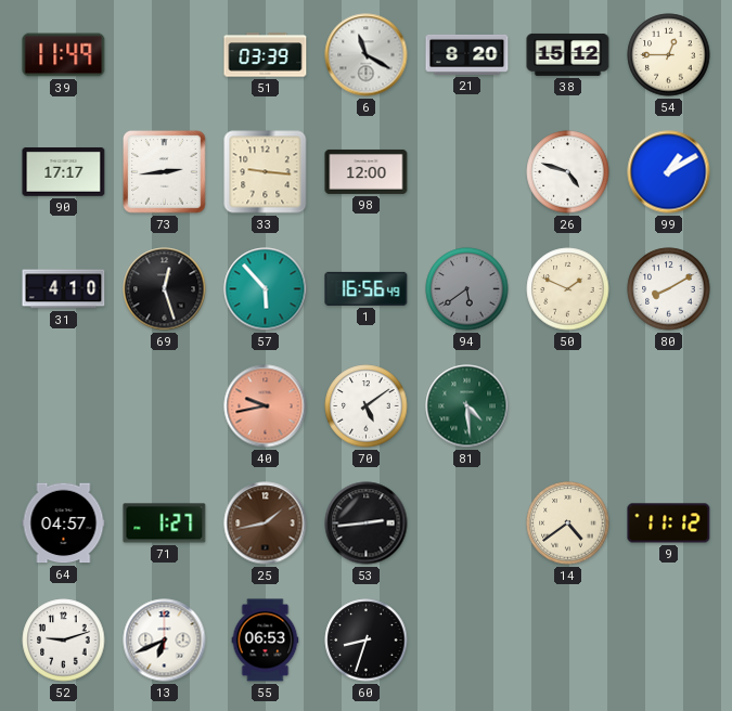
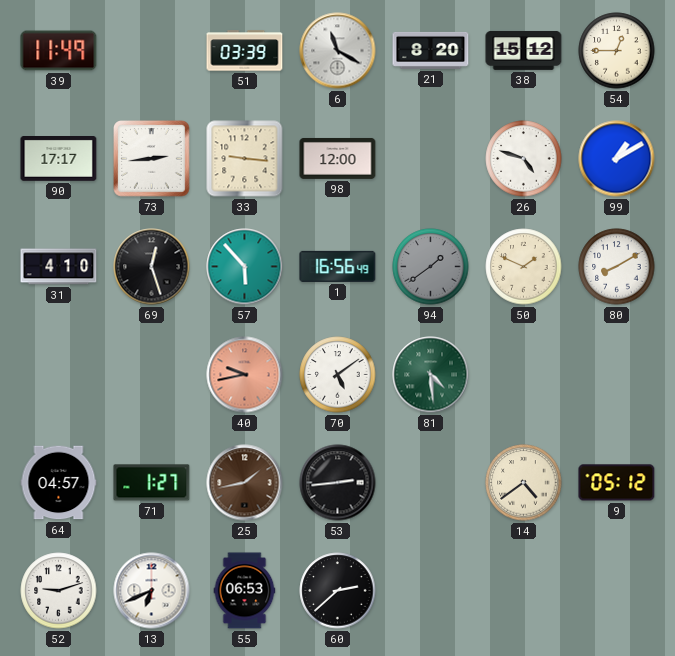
94: 5:39 -> 1:39 (431, 267)
9: 11:12 -> 05:12 (617, 483)
60: 8:33 -> 2:38 (338, 591)
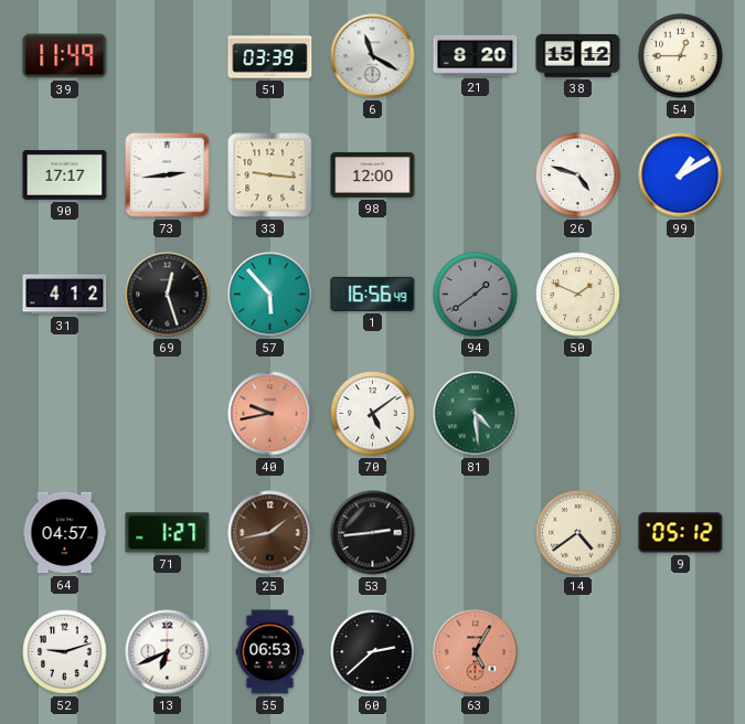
31: 4:10 -> 4:12 (65, 295)
80: 8:10 -> none (617, 267)
63: none -> 5:05 (476, 652)
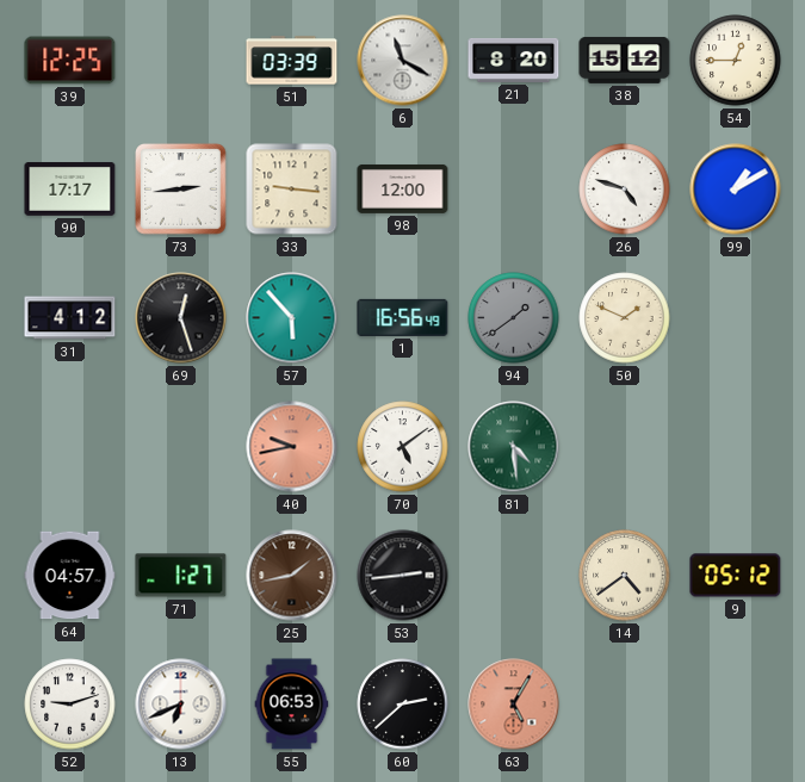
39: 11:49 -> 12:25 (70, 61)
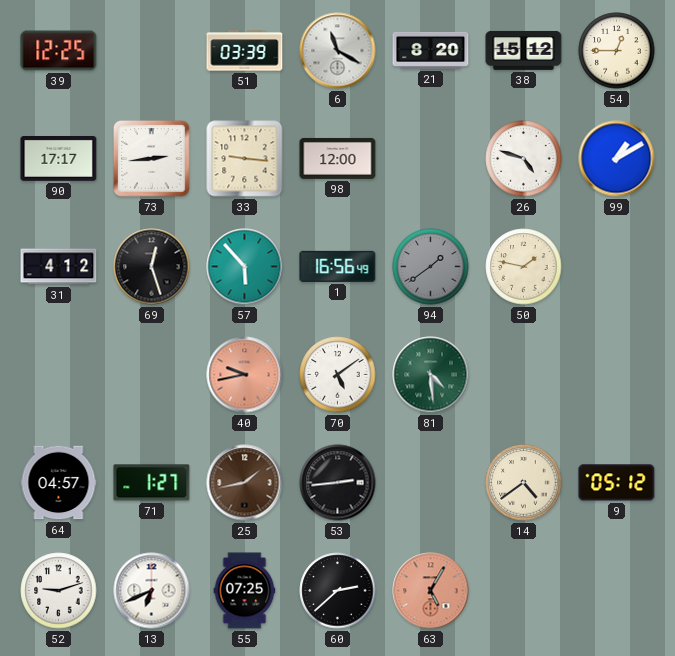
50: 1:49 -> 1:47 (524, 267)
55: 06:53 -> 07:25 (245, 591)
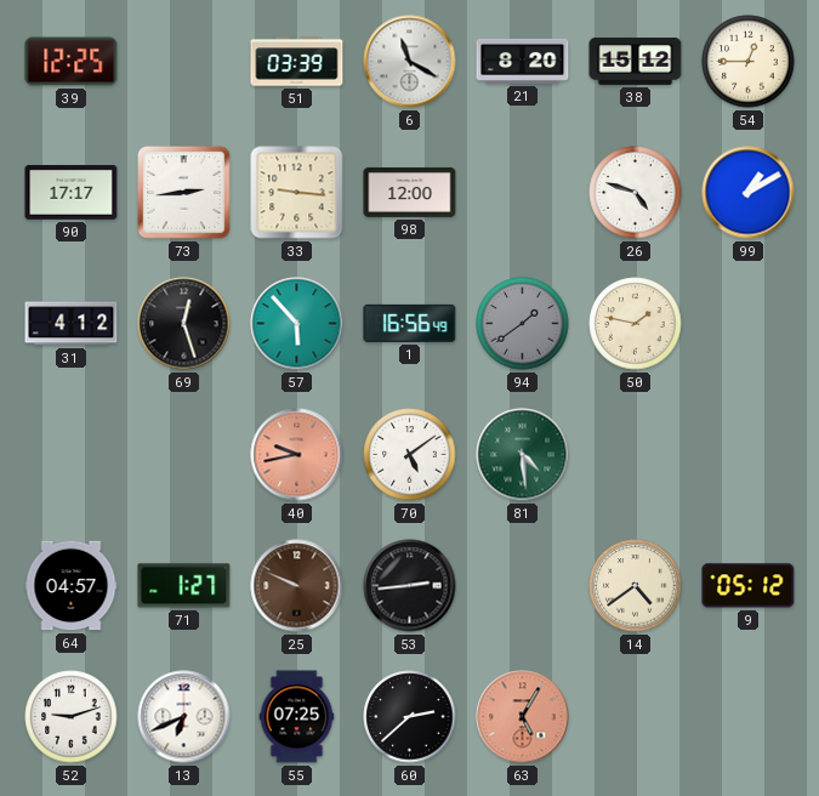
25: 1:43 -> 9:49 (297, 586)
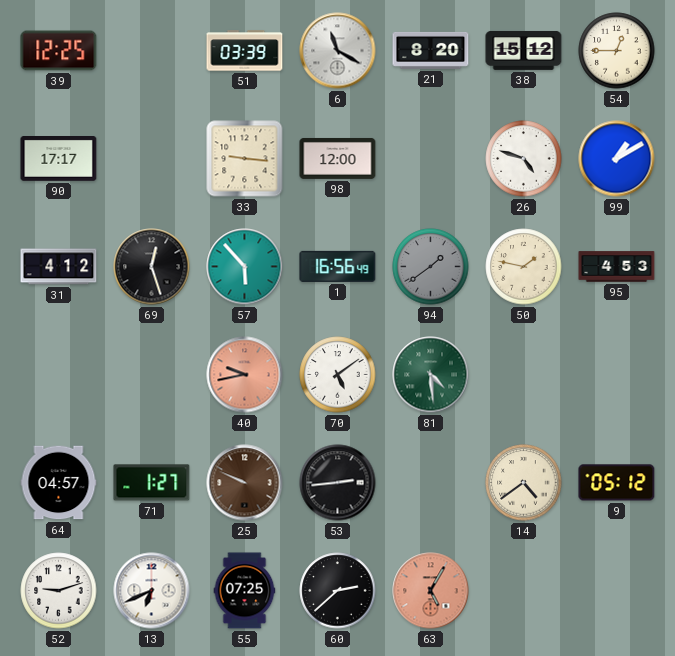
73: 2:44 -> none (184, 193)
95: none -> 4:53 (617, 267)
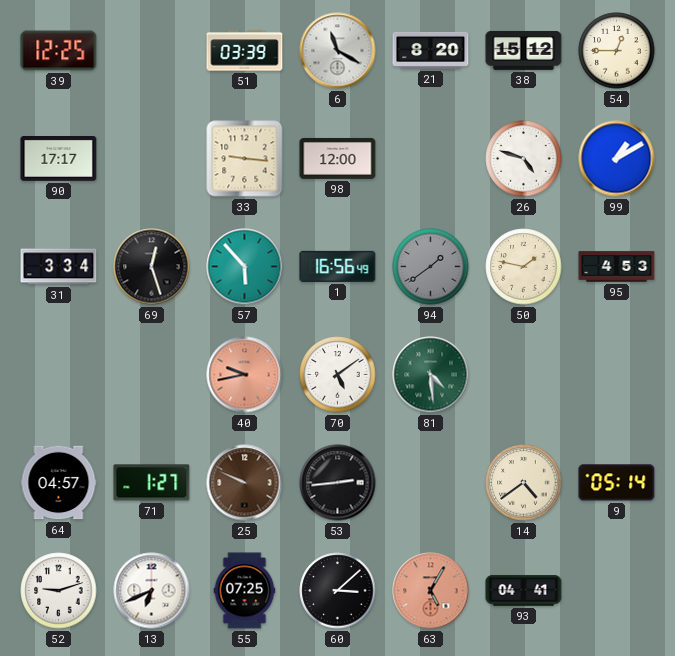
31: 4:12 -> 3:34 (59, 267)
9: 05:12 -> 05:14 (617, 483)
60: 2:38 -> 3:08 (338, 591)
93: none -> 04:41 (524, 591)
